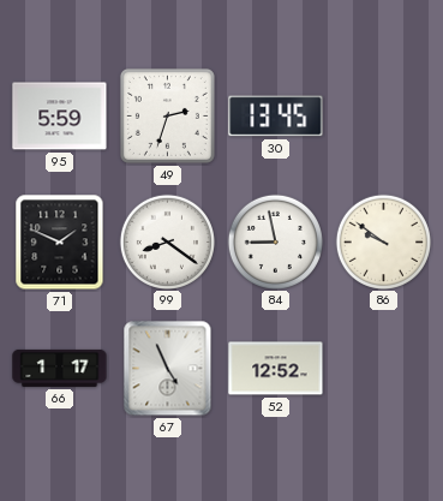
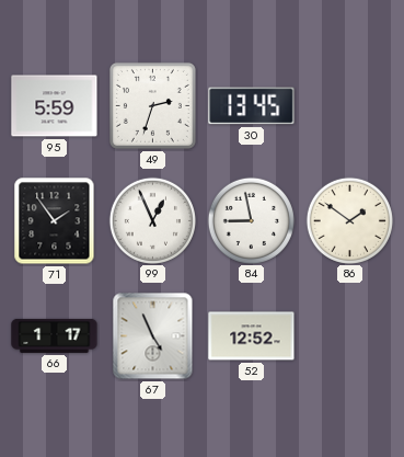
71: 1:49 -> 1:54 (55, 221)
99: 8:21 -> 12:56 (152, 220)
86: 9:51 -> 1:51 (349, 220)
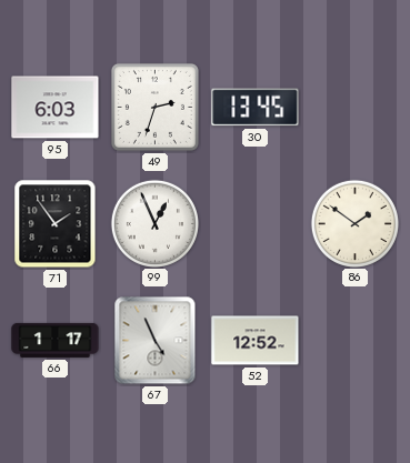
95: 5:59 -> 6:03 (56, 108)
84: 8:58 -> none (251, 220)
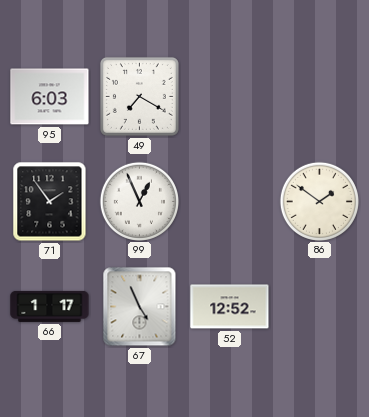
49: 2:33 -> 7:20 (139, 96)
30: 13:45 -> none (256, 108)
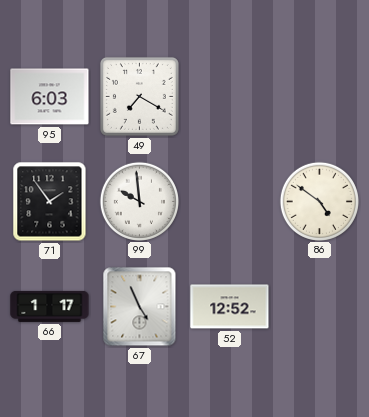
99: 12:56 -> 9:59 (139, 201)
86: 1:51 -> 4:51 (319, 201)
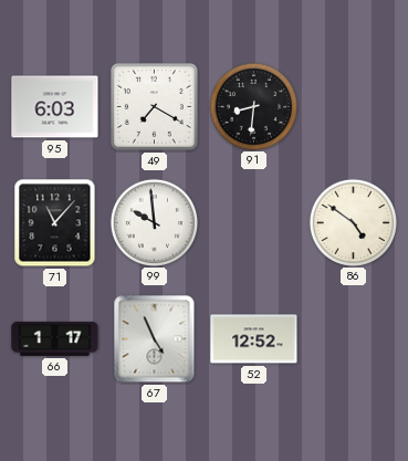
91: none -> 8:31 (253, 106)
71: 1:54 -> 11:07 (55, 223)
